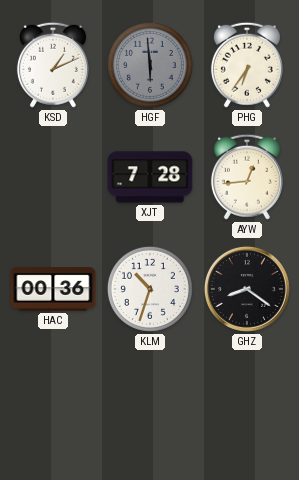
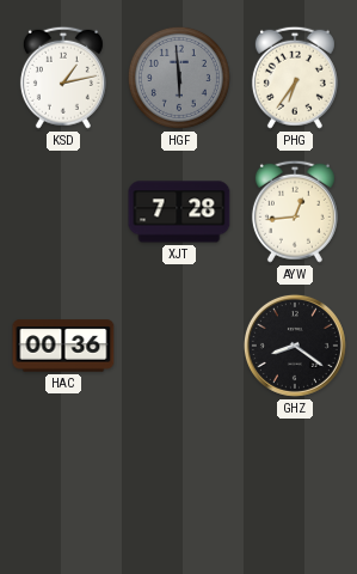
KSD: 1:11 -> 1:13 (63, 78)
KLM: 10:33 -> none (150, 289)
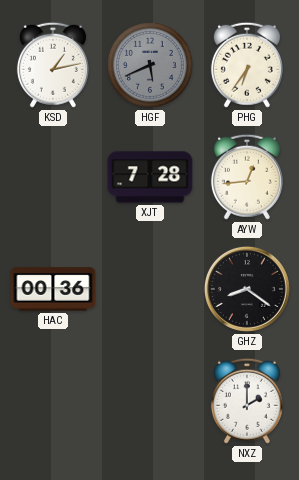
HGF: 5:59 -> 5:41 (150, 65)
NXZ: none -> 2:00 (247, 401)
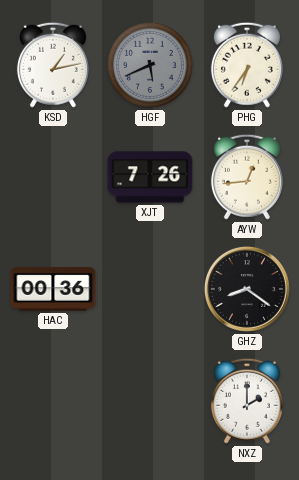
XJT: 7:28 -> 7:26 (150, 177)
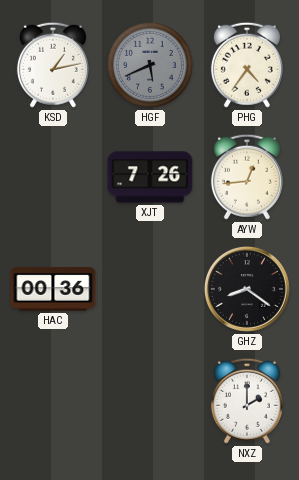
PHG: 6:36 -> 4:36 (247, 65)
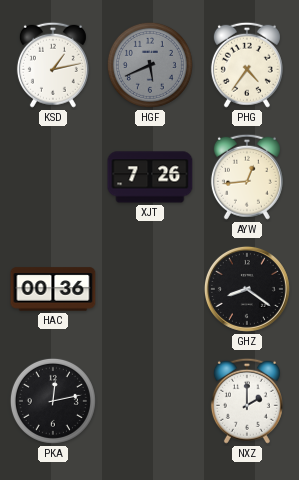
PKA: none -> 12:13 (53, 401)
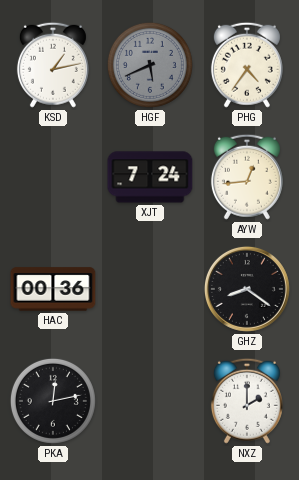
XJT: 7:26 -> 7:24 (150, 177)
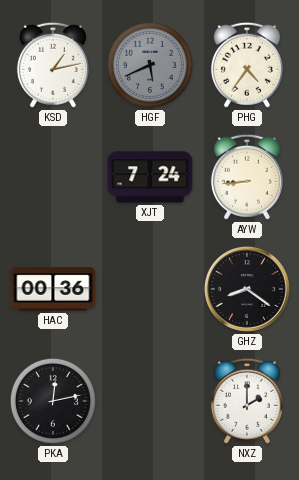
AYW: 12:44 -> 8:44 (247, 177)
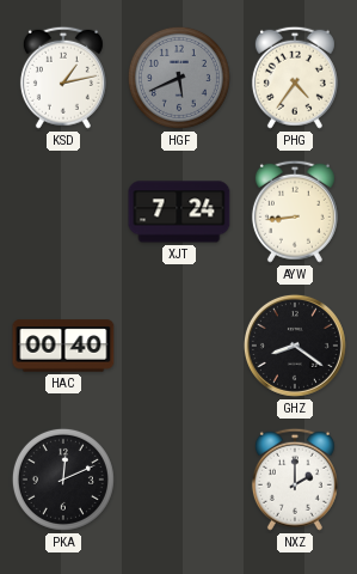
HAC: 00:36 -> 00:40 (63, 346)
PKA: 12:13 -> 12:11 (63, 480)
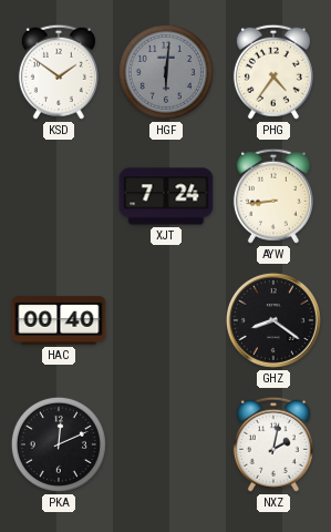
KSD: 1:13 -> 1:51 (59, 72)
HGF: 5:41 -> 6:01 (166, 72)
NXZ: 2:00 -> 2:02 (273, 444)
